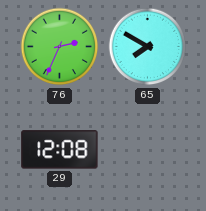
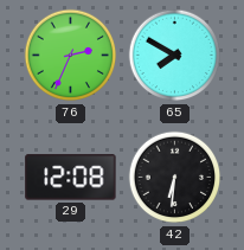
42: none -> 6:31 (175, 178)
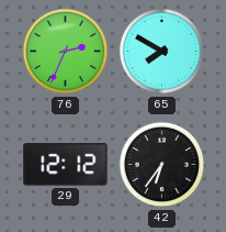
29: 12:08 -> 12:12 (66, 165)
42: 6:31 -> 6:36 (162, 165)
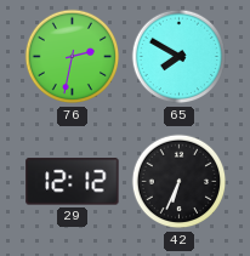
76: 2:34 -> 2:32 (73, 57)
42: 6:36 -> 6:34 (180, 182)
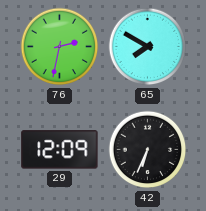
29: 12:12 -> 12:09 (60, 150)
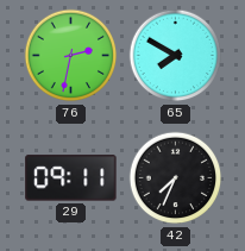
29: 12:09 -> 09:11 (71, 178)
42: 6:34 -> 7:34 (176, 178)
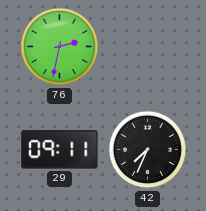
65: 7:50 -> none (176, 56)
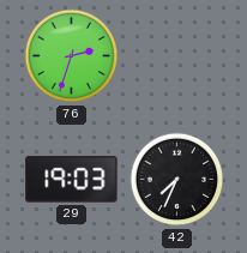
76: 2:32 -> 2:33 (72, 56)
29: 09:11 -> 19:03 (72, 180)
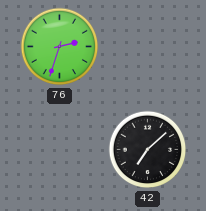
29: 19:03 -> none (72, 180)
42: 7:34 -> 7:08 (148, 150)
